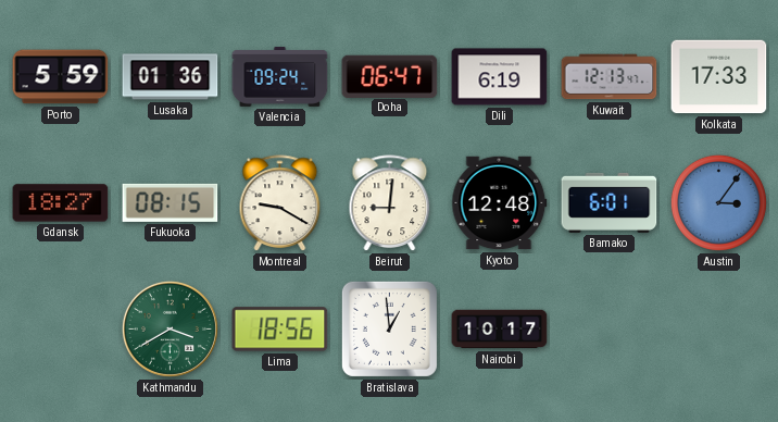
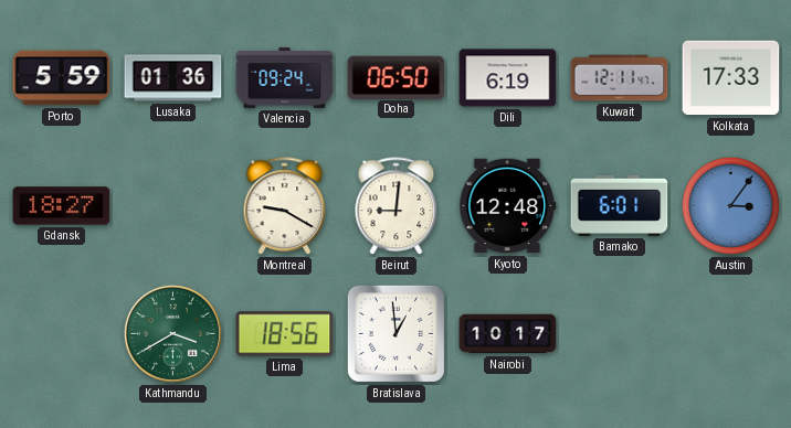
Doha: 06:47 -> 06:50 (397, 77)
Kuwait: 12:13 -> 12:11 (620, 78)
Fukuoka: 08:15 -> none (171, 202)
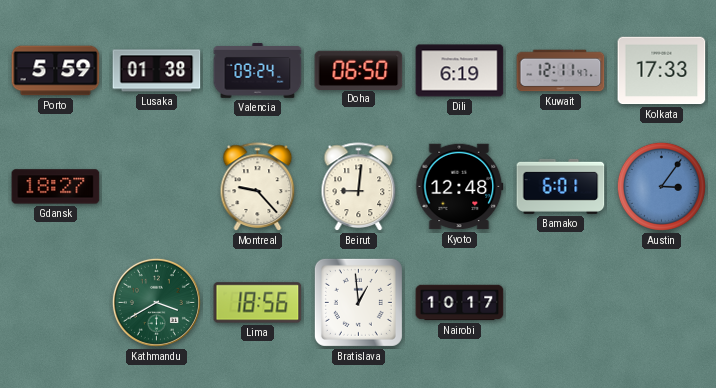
Lusaka: 01:36 -> 01:38 (157, 71)
Montreal: 9:20 -> 9:23 (258, 187)
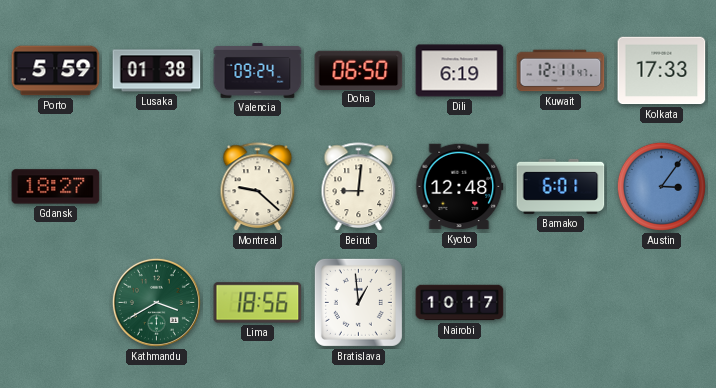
Montreal: 9:23 -> 9:22 (258, 187)
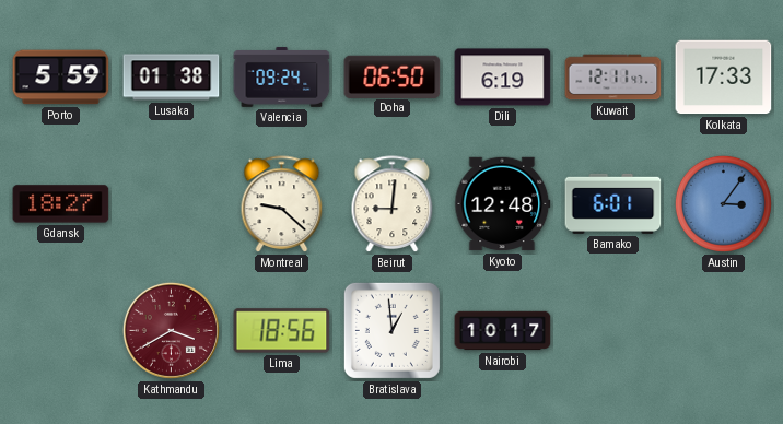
Kathmandu dial: green -> burgundy (171, 330)
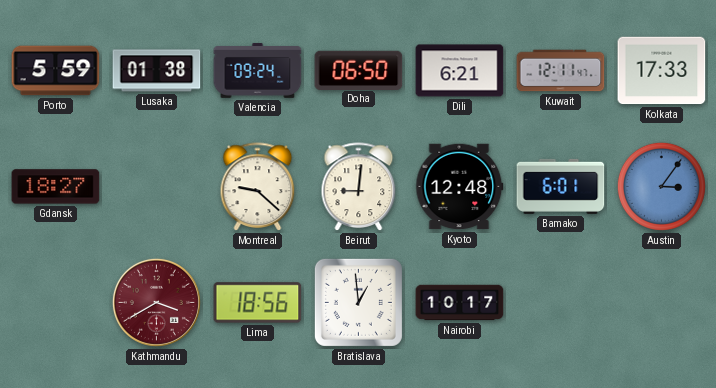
Dili: 6:19 -> 6:21 (460, 71)
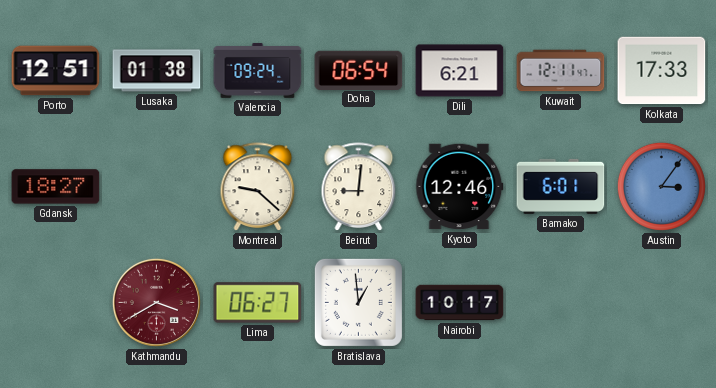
Porto: 5:59 -> 12:51 (56, 71)
Doha: 06:50 -> 06:54 (359, 70)
Kyoto: 12:48 -> 12:46 (460, 187)
Lima: 18:56 -> 06:27 (258, 303)
